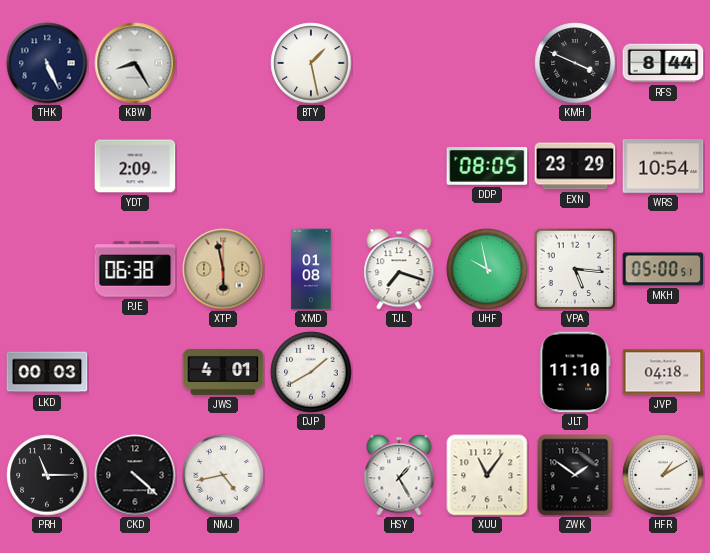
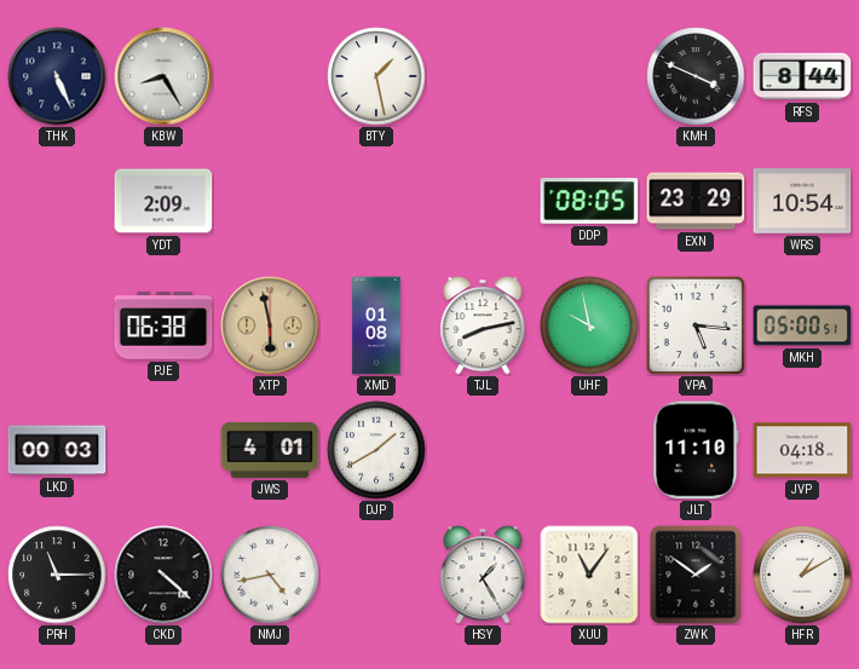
TJL: 7:18 -> 8:13 (483, 325)
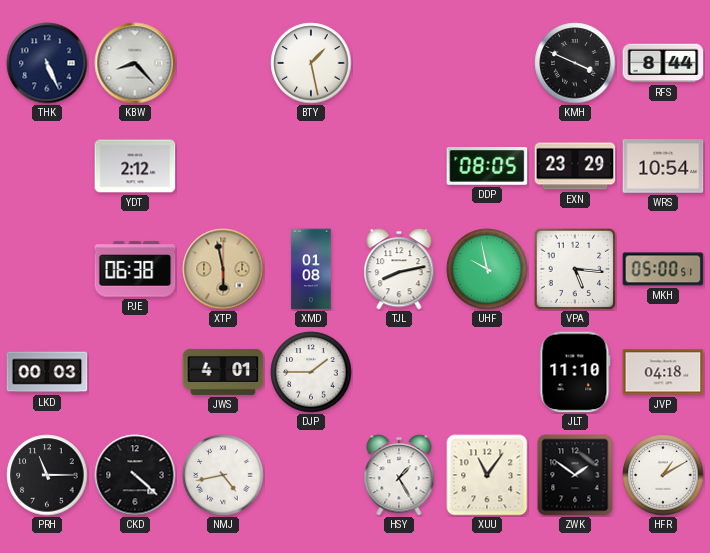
KBW: 8:25 -> 8:23 (135, 63)
YDT: 2:09 -> 2:12 (135, 166)
DJP: 1:40 -> 1:45 (311, 372)
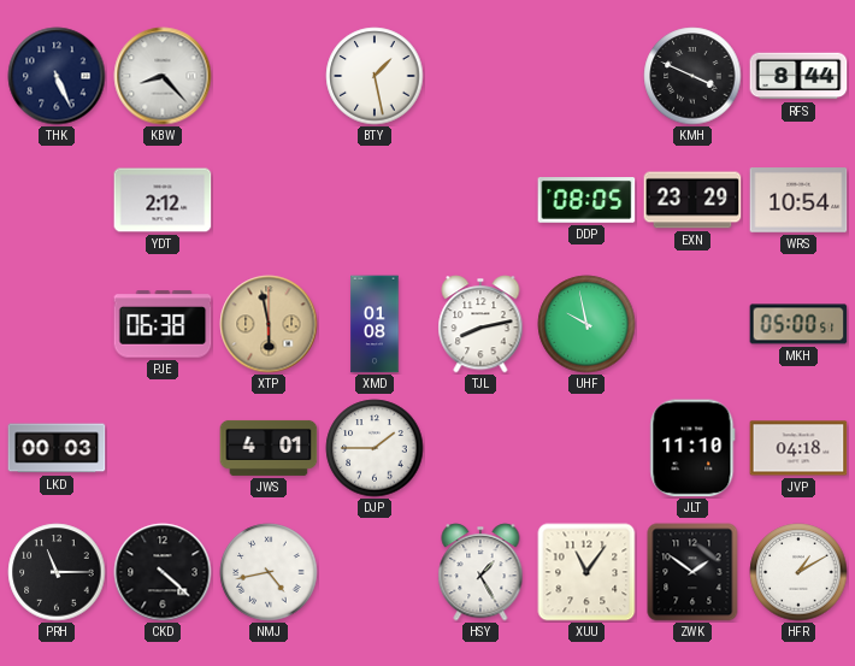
VPA: 5:16 -> none (575, 269)
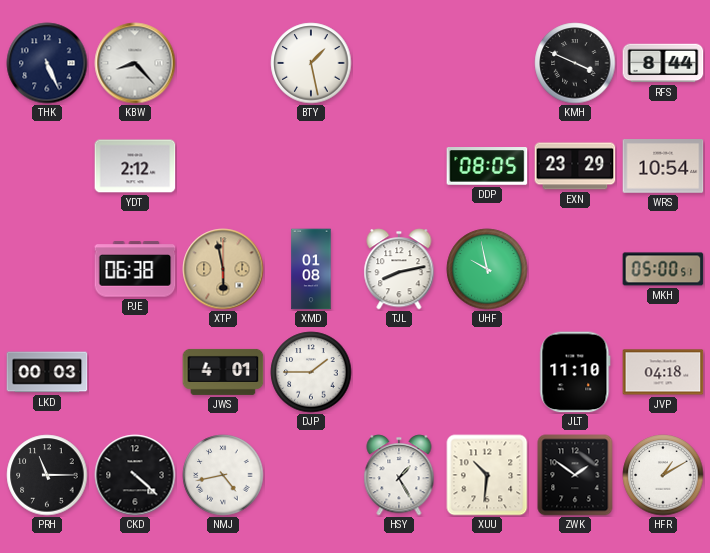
XUU: 11:06 -> 10:31 (487, 475)
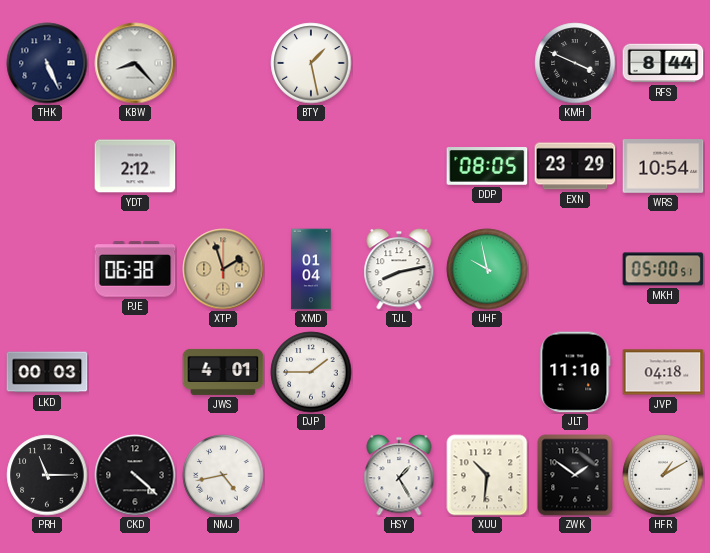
XTP: 5:58 -> 1:57 (223, 269)
XMD: 01:08 -> 01:04 (311, 269)
